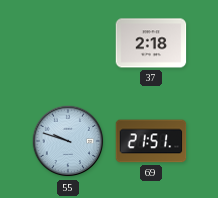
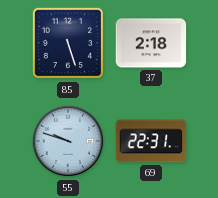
85: none -> 5:27 (68, 43)
69: 21:51 -> 22:31 (151, 141)
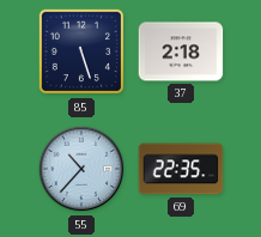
55: 9:48 -> 10:37 (81, 169)
69: 22:31 -> 22:35 (181, 169)
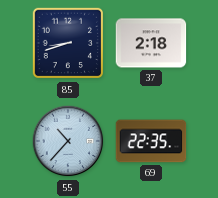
85: 5:27 -> 8:42 (68, 43)
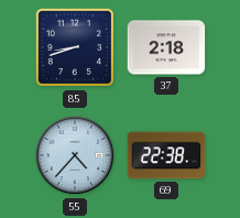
55: 10:37 -> 4:37 (75, 155)
69: 22:35 -> 22:38 (166, 155)
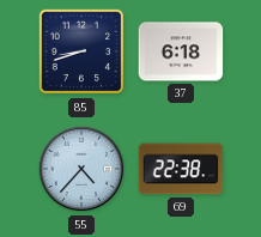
37: 2:18 -> 6:18 (181, 51)
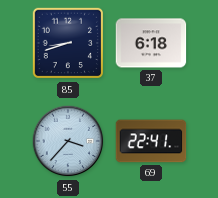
55: 4:37 -> 3:37 (68, 141)
69: 22:38 -> 22:41 (151, 141)
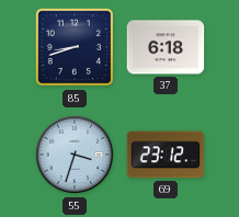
55: 3:37 -> 3:33 (75, 155)
69: 22:41 -> 23:12 (166, 155)
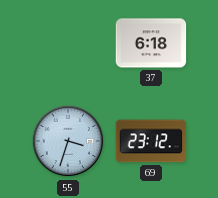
85: 8:42 -> none (75, 47)
